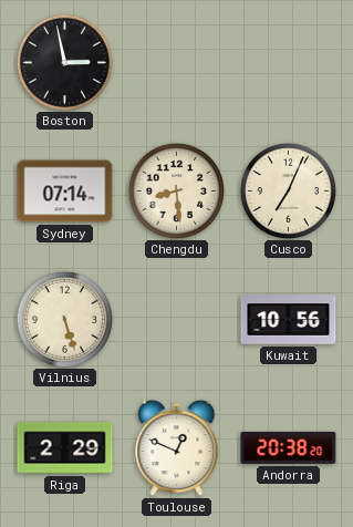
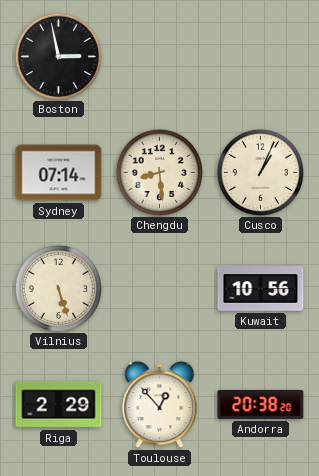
Cusco: 7:04 -> 1:04 (260, 172)
Toulouse: 12:49 -> 12:53 (160, 405)
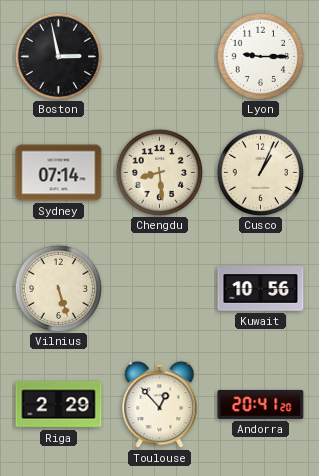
Lyon: none -> 9:15 (260, 56)
Andorra: 20:38 -> 20:41 (261, 404)
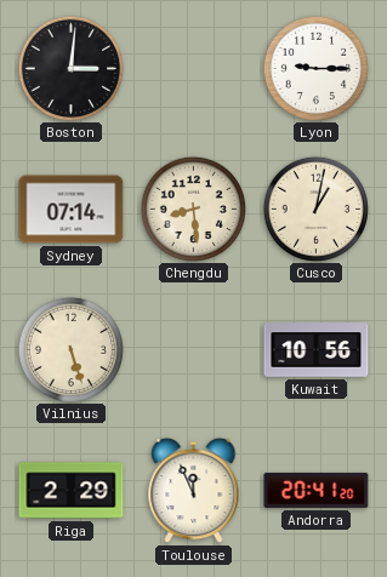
Boston: 2:58 -> 3:01 (70, 68)
Cusco: 1:04 -> 1:02 (315, 208)
Toulouse: 12:53 -> 11:56 (194, 491)
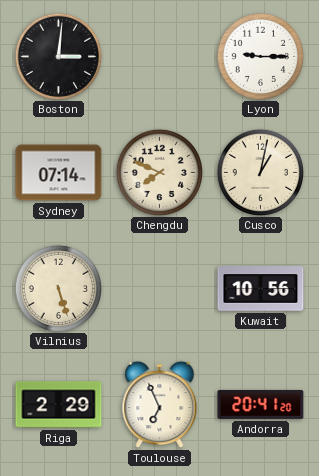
Chengdu: 8:29 -> 7:49 (159, 172)
Toulouse: 11:56 -> 6:56 (160, 405)
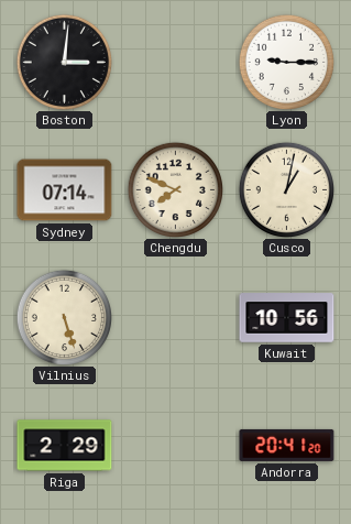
Toulouse: 6:56 -> none (160, 405)
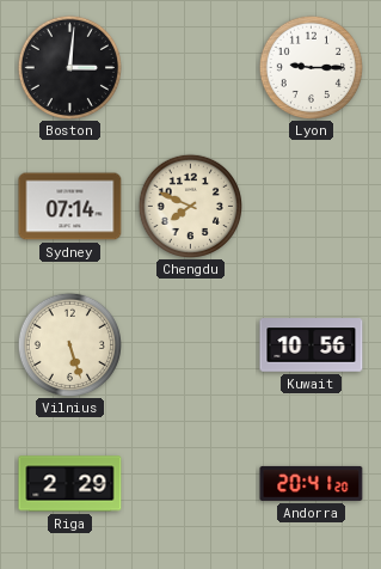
Cusco: 1:02 -> none (286, 189)
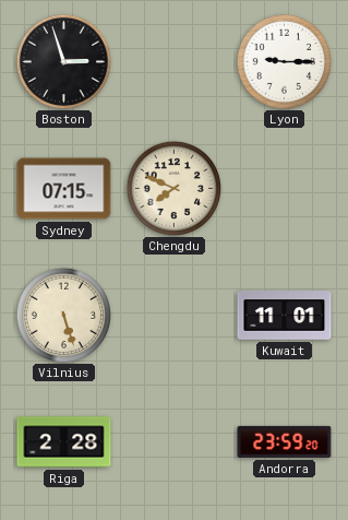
Boston: 3:01 -> 2:57 (63, 61)
Sydney: 07:14 -> 07:15 (64, 189)
Kuwait: 10:56 -> 11:01 (285, 316)
Riga: 2:29 -> 2:28 (64, 442)
Andorra: 20:41 -> 23:59 (285, 441)
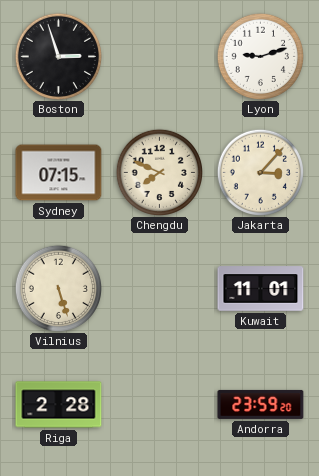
Lyon: 9:15 -> 9:12 (260, 56)
Jakarta: none -> 3:07 (260, 172)
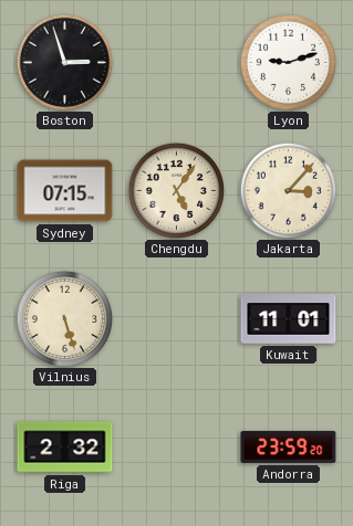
Chengdu: 7:49 -> 5:06 (176, 190)
Riga: 2:28 -> 2:32 (65, 448)
